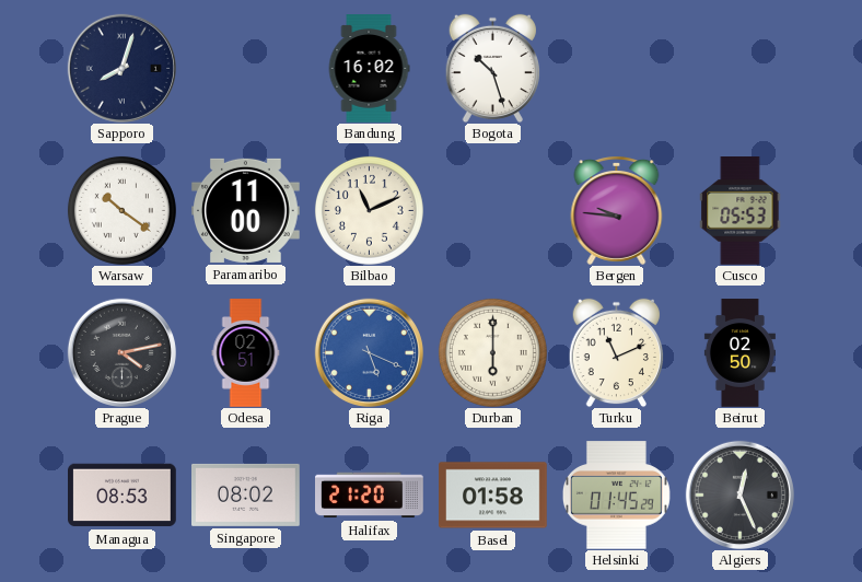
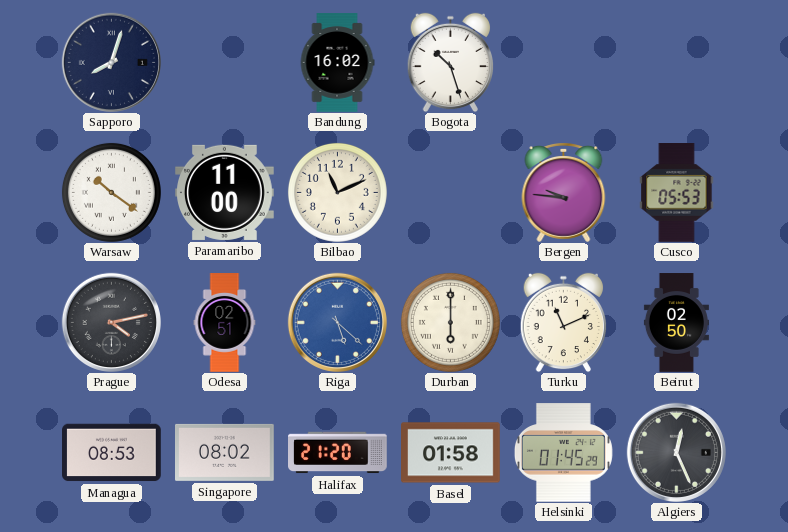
Riga: 5:19 -> 5:22 (337, 322)
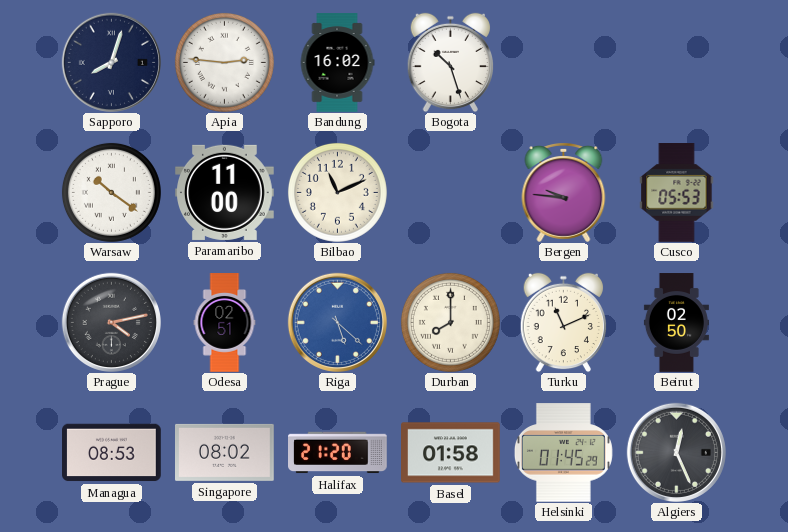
Apia: none -> 2:46 (224, 62)
Durban: 6:00 -> 8:00 (450, 322)
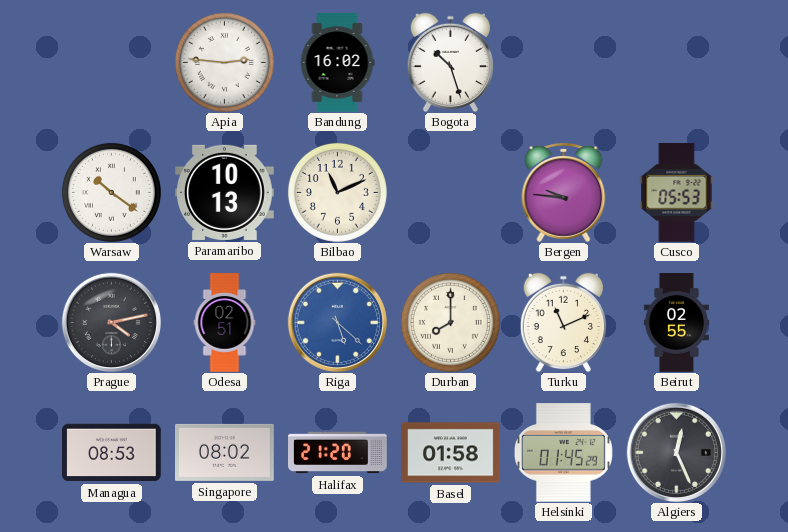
Sapporo: 8:03 -> none (111, 62)
Paramaribo: 11:00 -> 10:13 (225, 192)
Beirut: 02:50 -> 02:55 (676, 323)
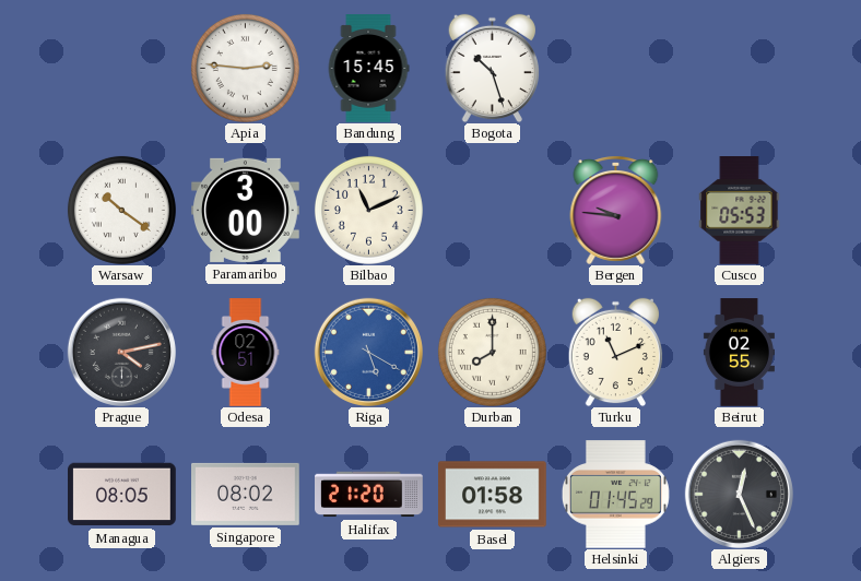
Bandung: 16:02 -> 15:45 (368, 69)
Paramaribo: 10:13 -> 3:00 (246, 210)
Riga: 5:22 -> 5:20 (368, 352)
Managua: 08:53 -> 08:05 (122, 495)
